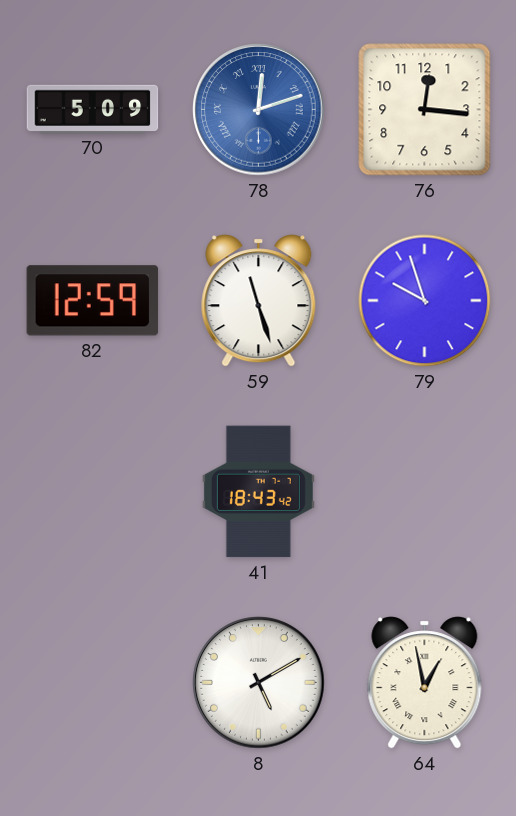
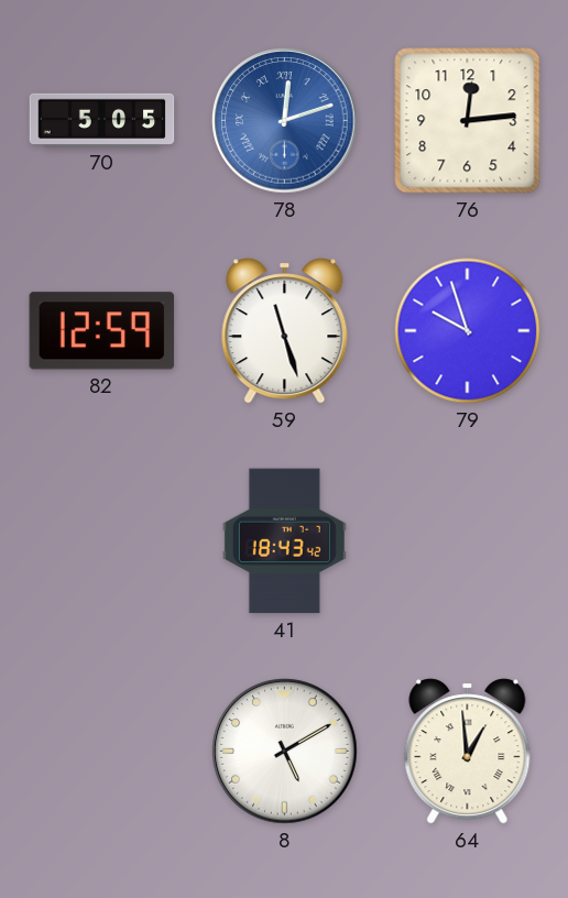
70: 5:09 -> 5:05 (102, 120)
76: 12:16 -> 12:14 (468, 121)
64: 12:58 -> 12:59 (468, 752)
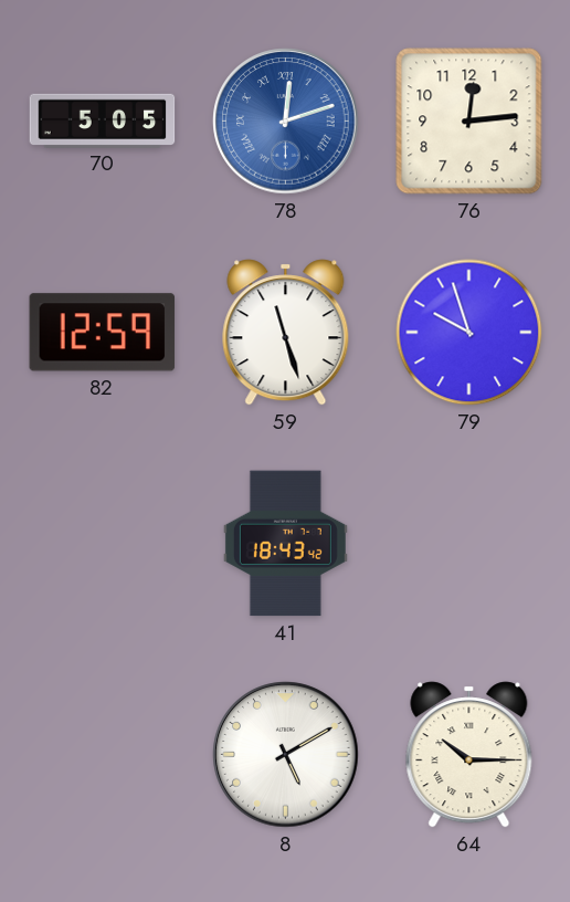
64: 12:59 -> 10:15 (469, 755)
